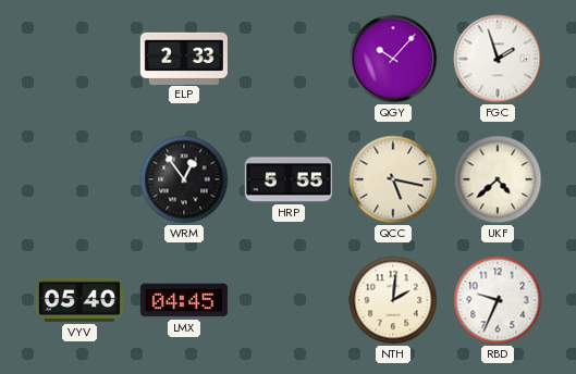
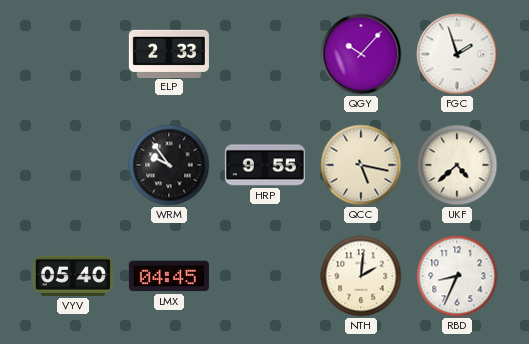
WRM: 12:54 -> 9:54 (169, 165)
HRP: 5:55 -> 9:55 (265, 165)
RBD: 9:34 -> 8:34 (457, 276)
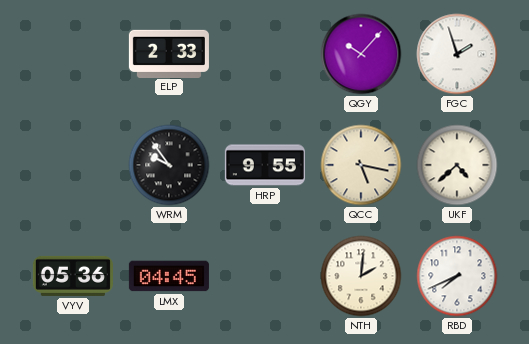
VYV: 05:40 -> 05:36 (73, 276)
RBD: 8:34 -> 7:41 (457, 276)
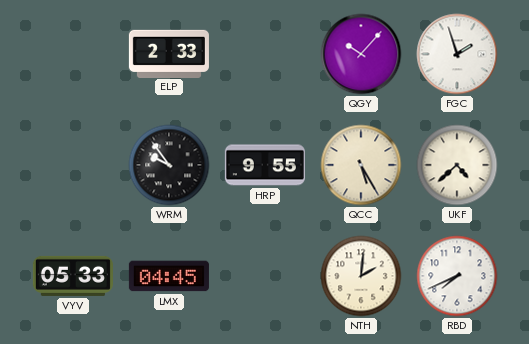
QCC: 5:17 -> 5:25 (361, 165)
VYV: 05:36 -> 05:33 (73, 276)
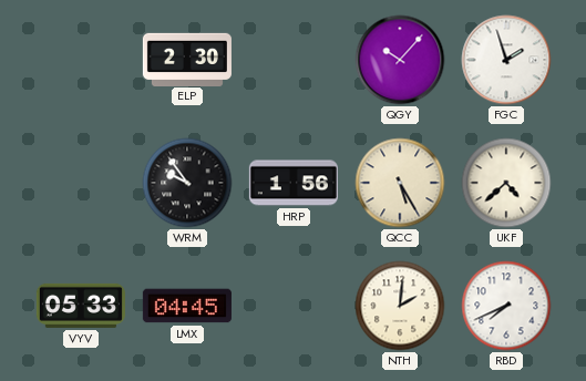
ELP: 2:33 -> 2:30 (187, 59)
HRP: 9:55 -> 1:56 (294, 183)
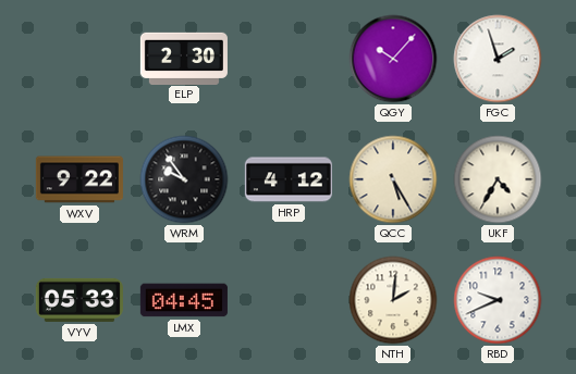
WXV: none -> 9:22 (79, 179)
HRP: 1:56 -> 4:12 (289, 179)
UKF: 4:38 -> 4:35 (498, 179)
RBD: 7:41 -> 9:41 (498, 300)
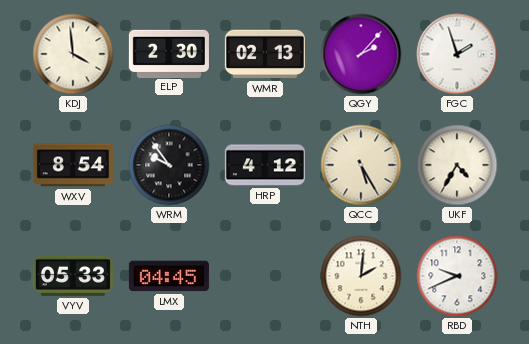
KDJ: none -> 3:59 (73, 54)
WMR: none -> 02:13 (265, 54)
QGY: 10:07 -> 2:07 (361, 54)
WXV: 9:22 -> 8:54 (73, 165)
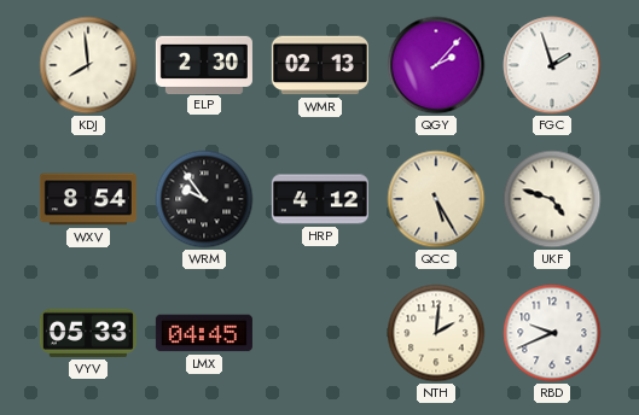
KDJ: 3:59 -> 7:59 (88, 65)
UKF: 4:35 -> 4:48 (552, 199)
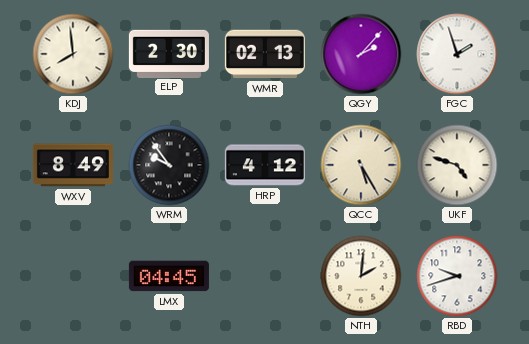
WXV: 8:54 -> 8:49 (73, 165)
VYV: 05:33 -> none (88, 333)
RBD: 9:41 -> 9:42 (457, 276)
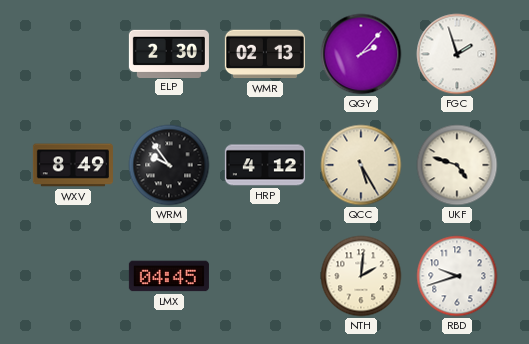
KDJ: 7:59 -> none (73, 54)
